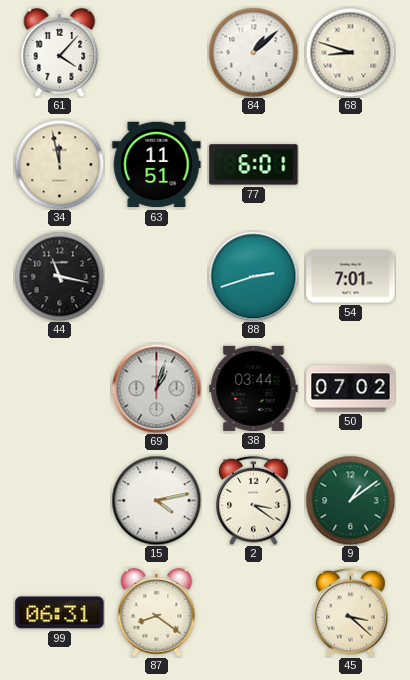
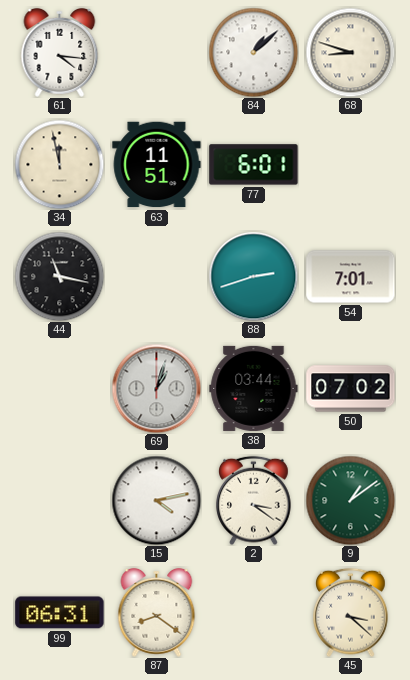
61: 4:07 -> 4:16 (60, 52)
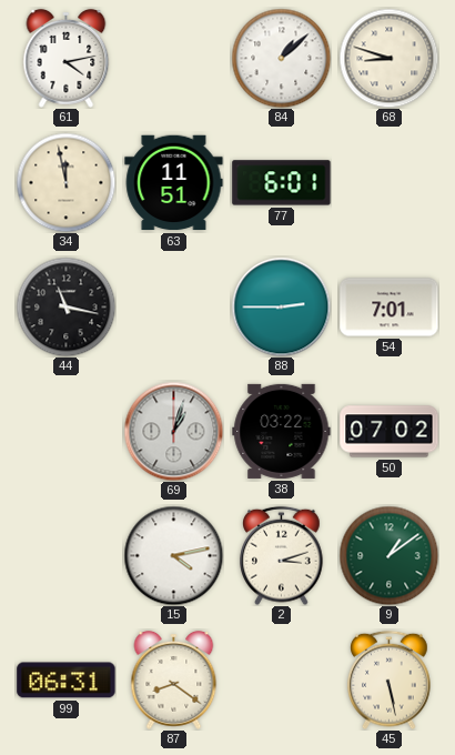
61: 4:16 -> 4:13 (67, 58)
88: 2:42 -> 2:45 (281, 306)
38: 03:44 -> 03:22 (282, 431)
2: 3:21 -> 3:12 (282, 555)
45: 3:22 -> 5:28 (390, 679)
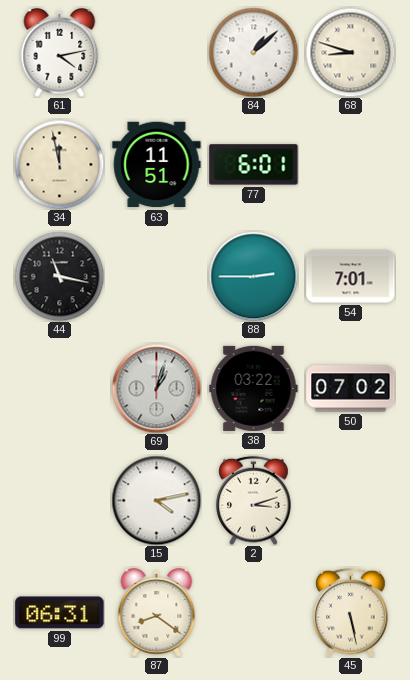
9: 1:09 -> none (388, 555)
